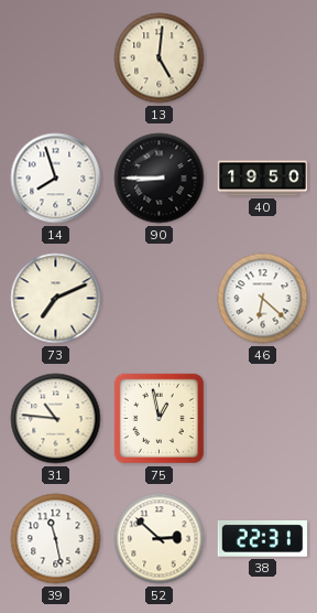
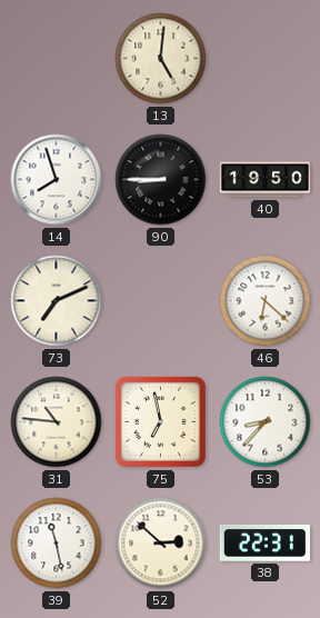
75: 12:58 -> 6:58 (160, 421)
53: none -> 8:37 (266, 422)
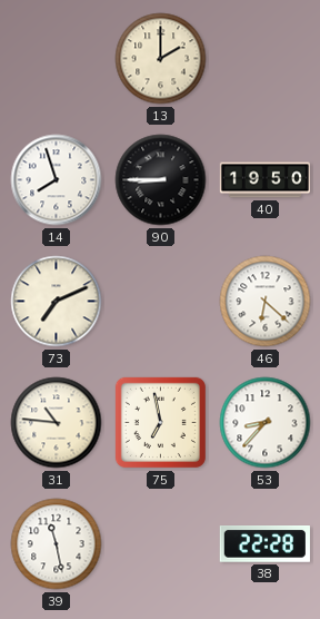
13: 5:01 -> 2:00 (161, 59)
52: 2:52 -> none (161, 544)
38: 22:31 -> 22:28 (264, 544)
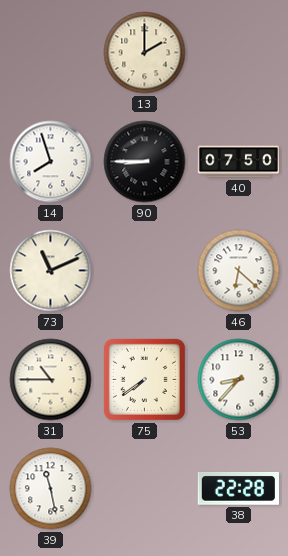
40: 19:50 -> 07:50 (238, 162)
73: 7:11 -> 11:11 (51, 271)
31: 10:46 -> 10:45 (51, 380)
75: 6:58 -> 7:39 (144, 379)
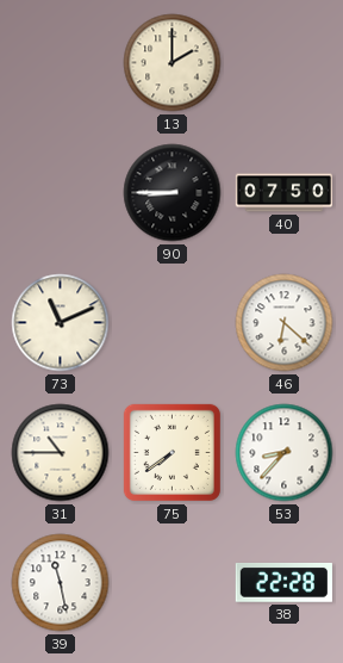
14: 7:57 -> none (51, 162)
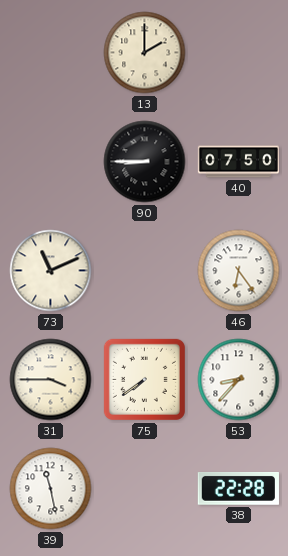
46: 6:22 -> 6:24 (239, 271)
31: 10:45 -> 3:45 (51, 380)
